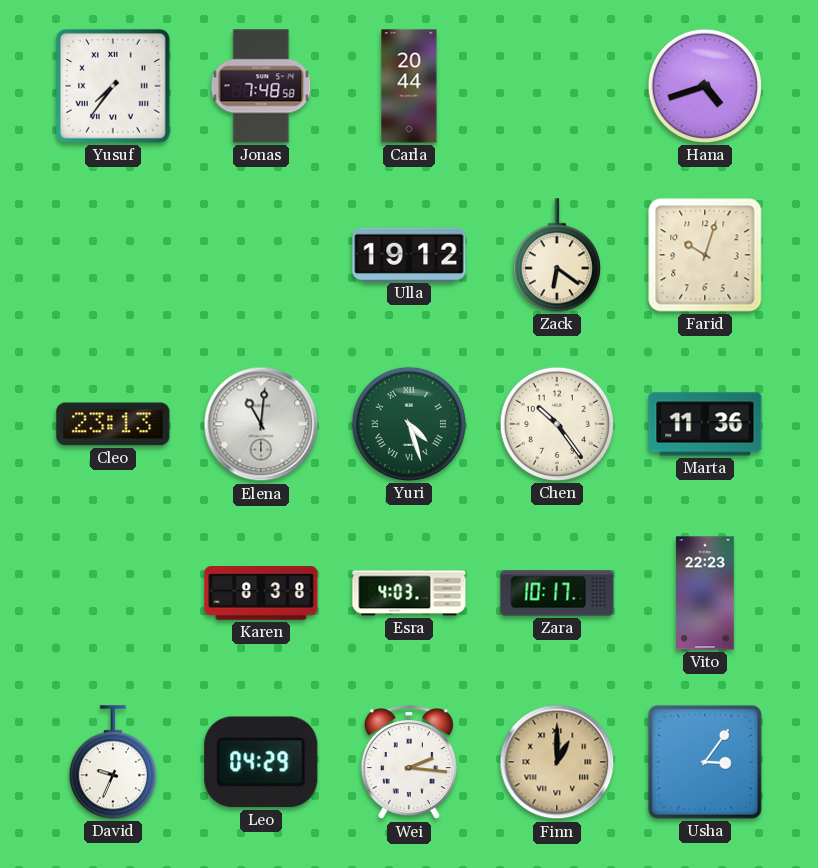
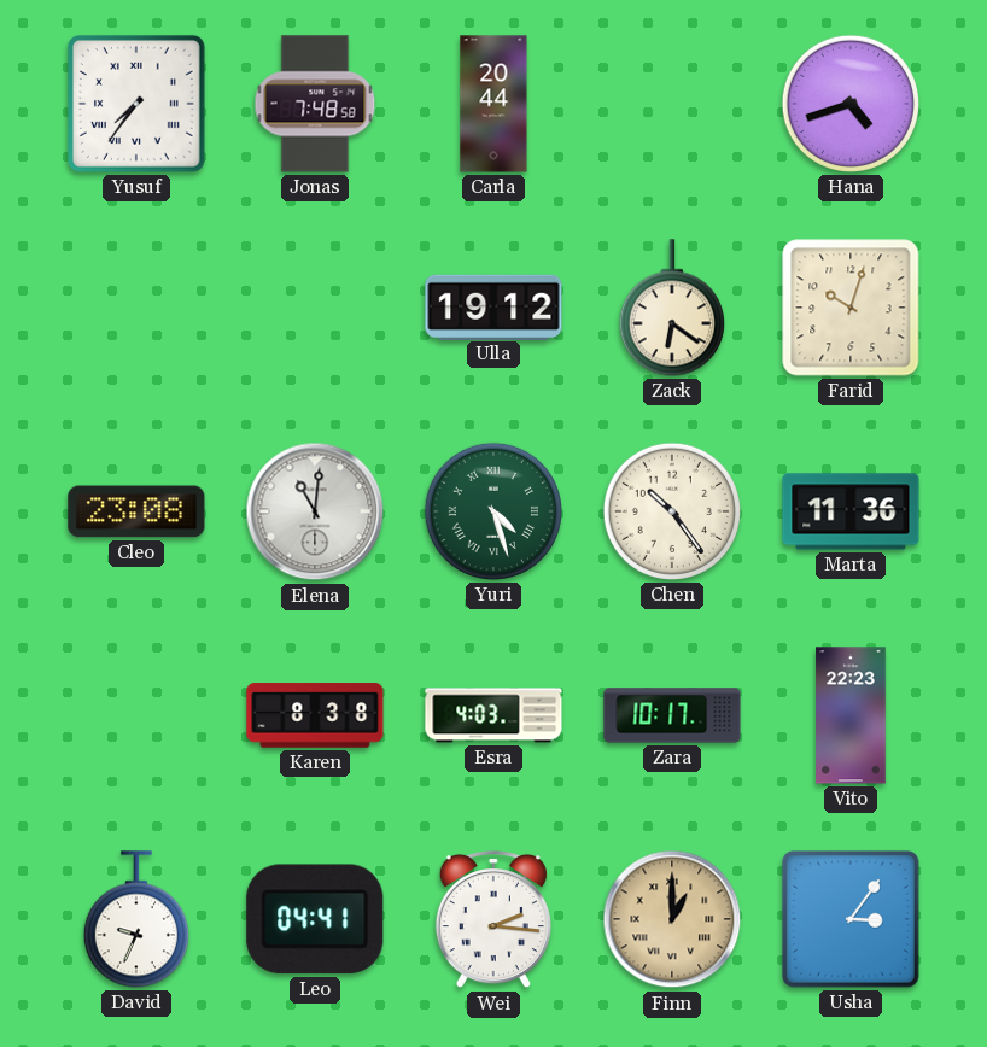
Cleo: 23:13 -> 23:08 (136, 511)
Leo: 04:29 -> 04:41 (315, 919)
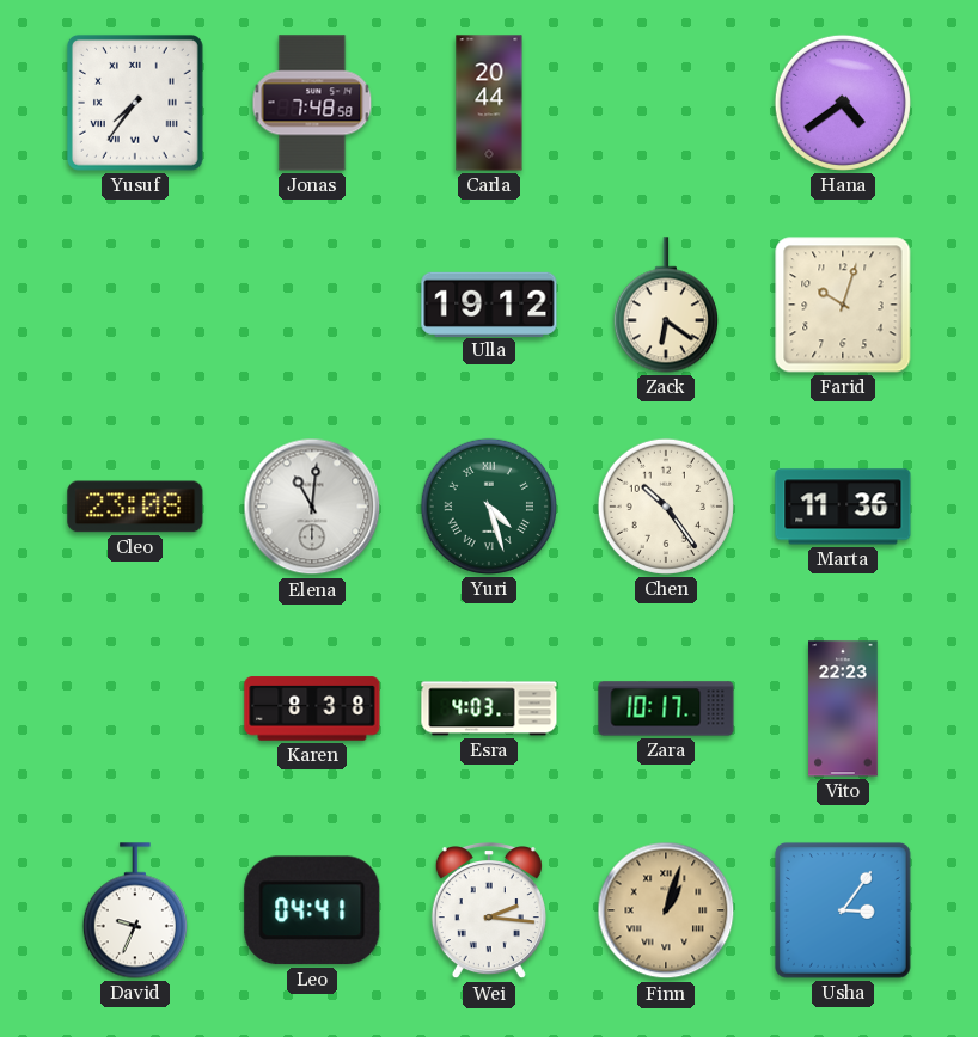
Hana: 4:42 -> 4:39 (843, 103)
Finn: 1:00 -> 1:03 (666, 910)
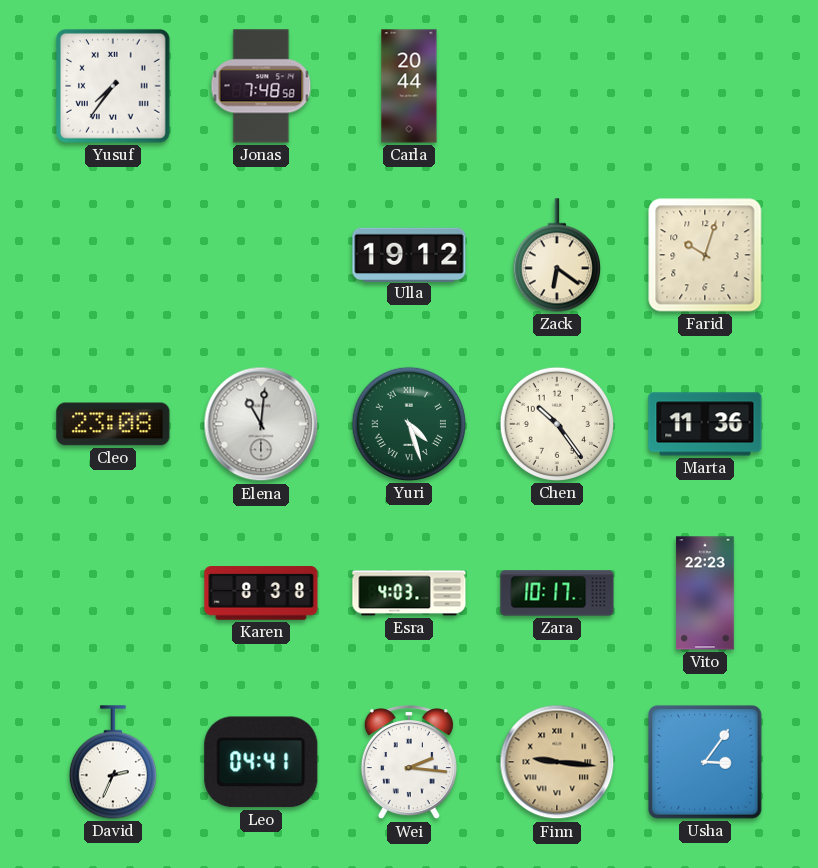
Hana: 4:39 -> none (843, 103)
David: 9:34 -> 2:34 (113, 762)
Finn: 1:03 -> 9:16 (557, 762)
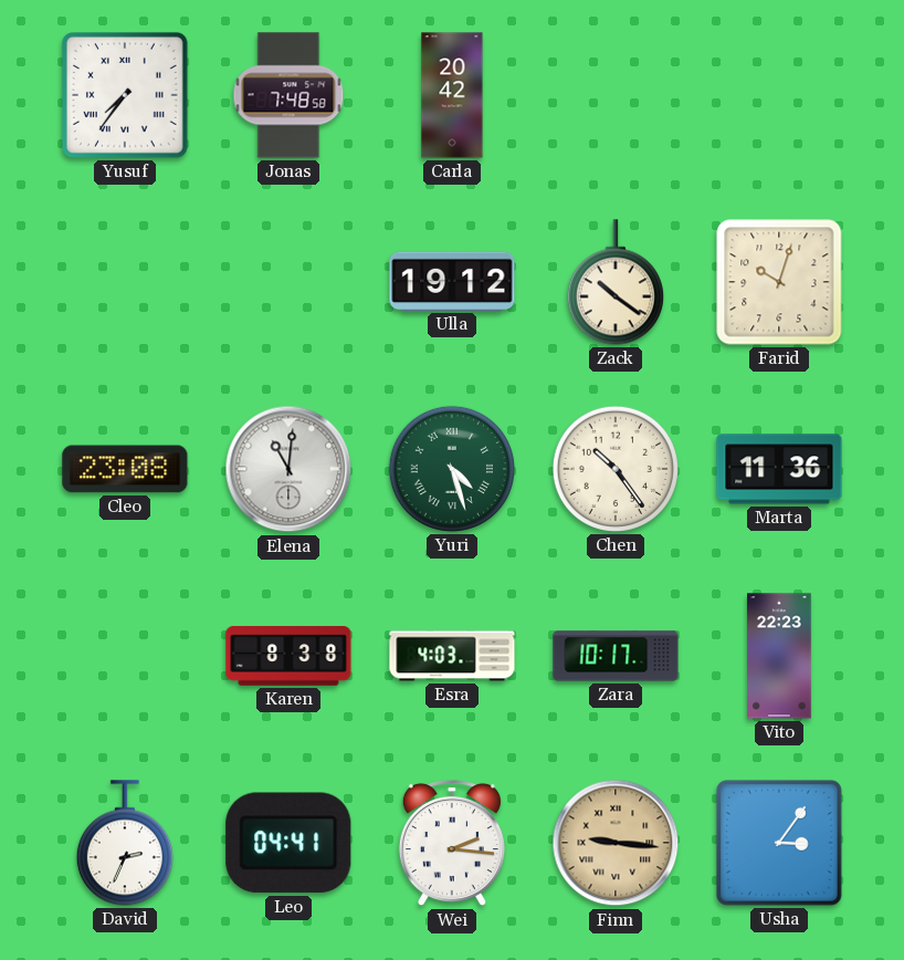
Carla: 20:44 -> 20:42 (452, 95)
Zack: 6:21 -> 10:21 (616, 282)
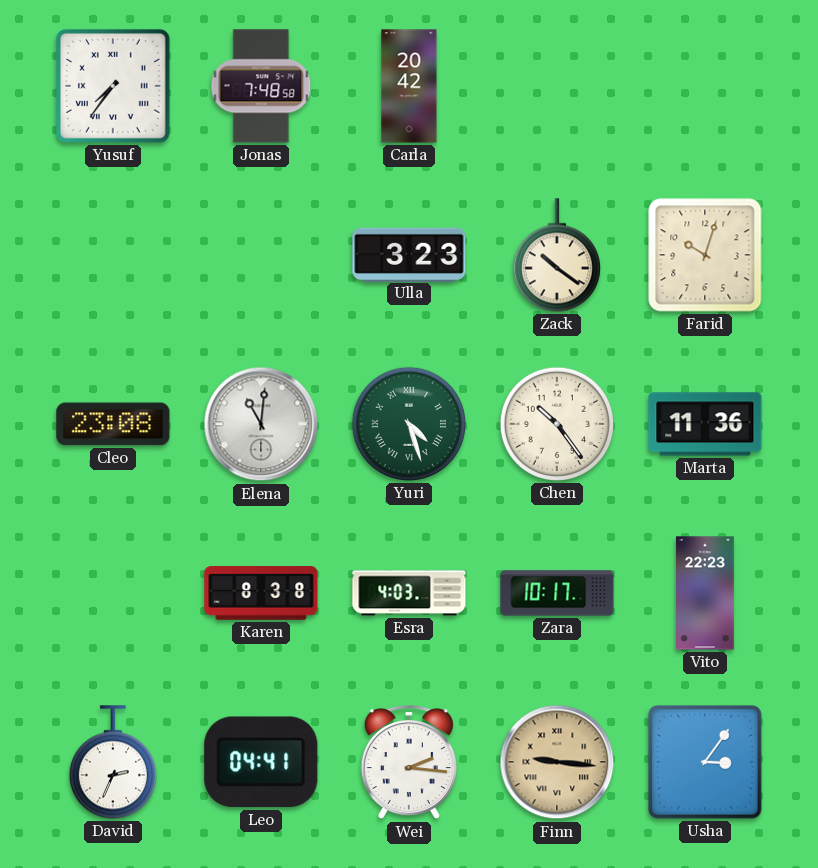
Ulla: 19:12 -> 3:23 (409, 254)
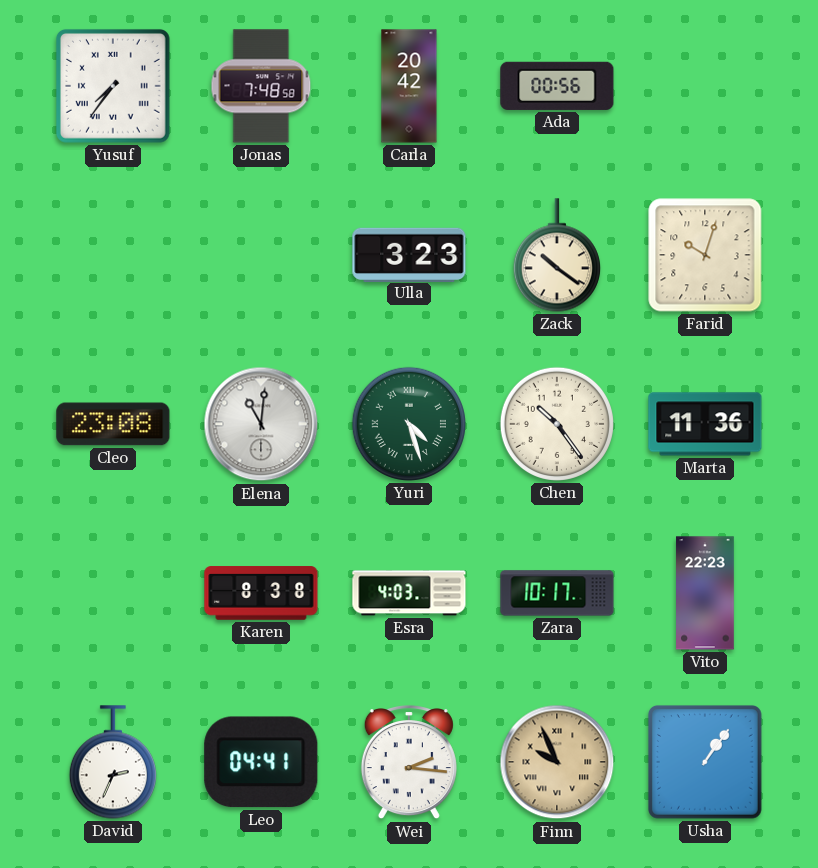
Ada: none -> 00:56 (557, 86)
Finn: 9:16 -> 9:56 (557, 762)
Usha: 3:06 -> 1:06 (705, 762)
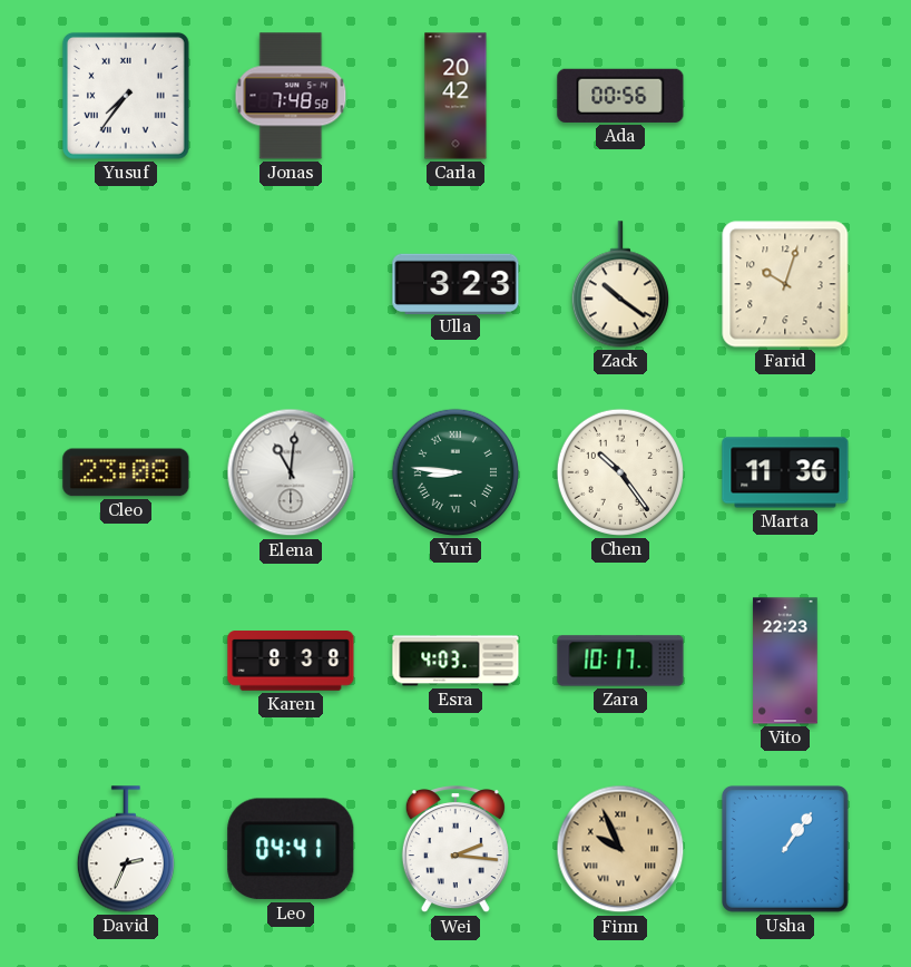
Yuri: 4:27 -> 8:46 (456, 472)
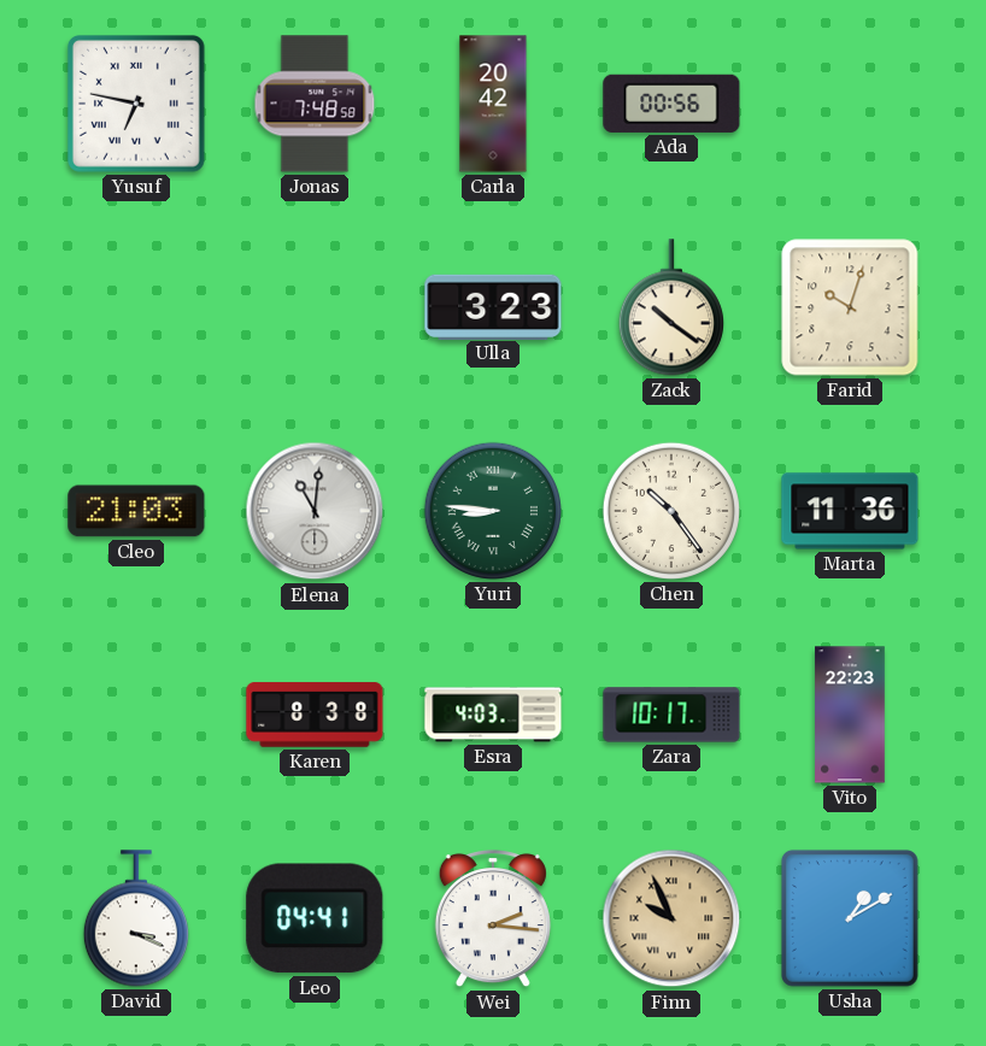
Yusuf: 7:36 -> 6:47 (136, 104)
Cleo: 23:08 -> 21:03 (136, 511)
David: 2:34 -> 3:19 (136, 918)
Usha: 1:06 -> 1:10 (850, 918)
